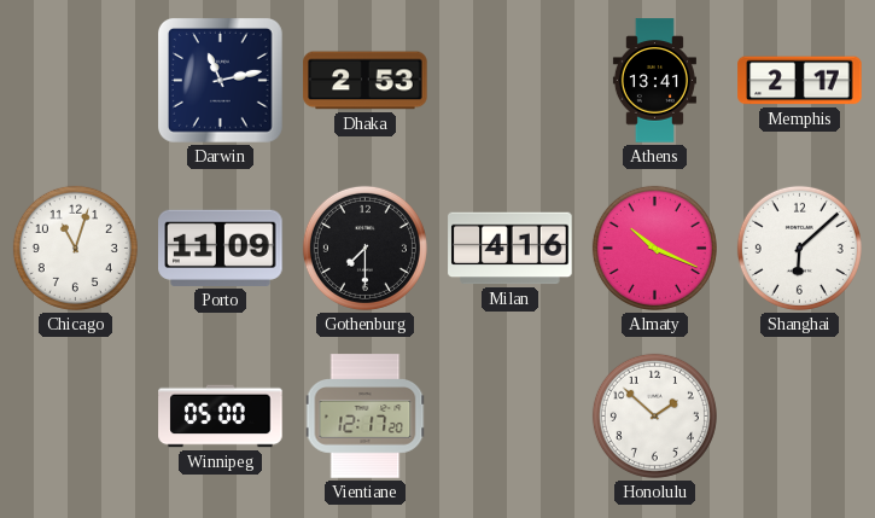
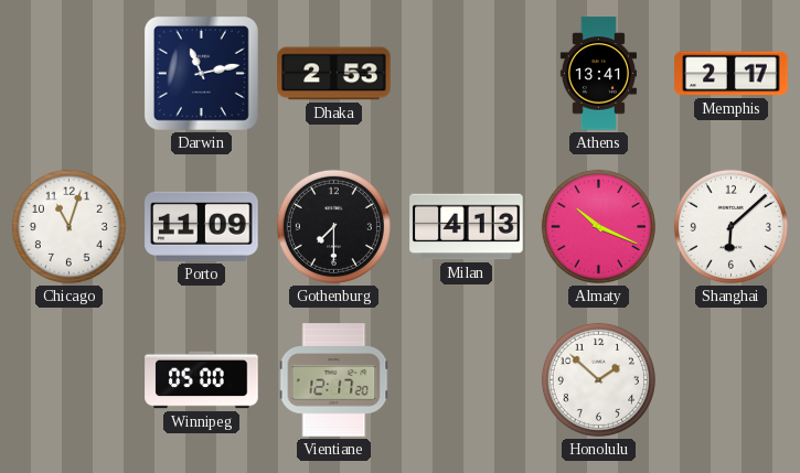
Milan: 4:16 -> 4:13 (467, 227)
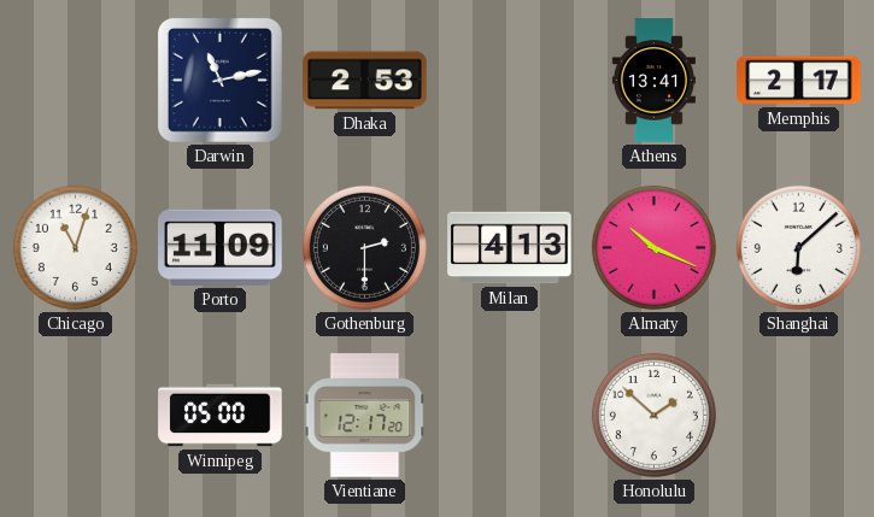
Gothenburg: 7:30 -> 2:30 (364, 247)
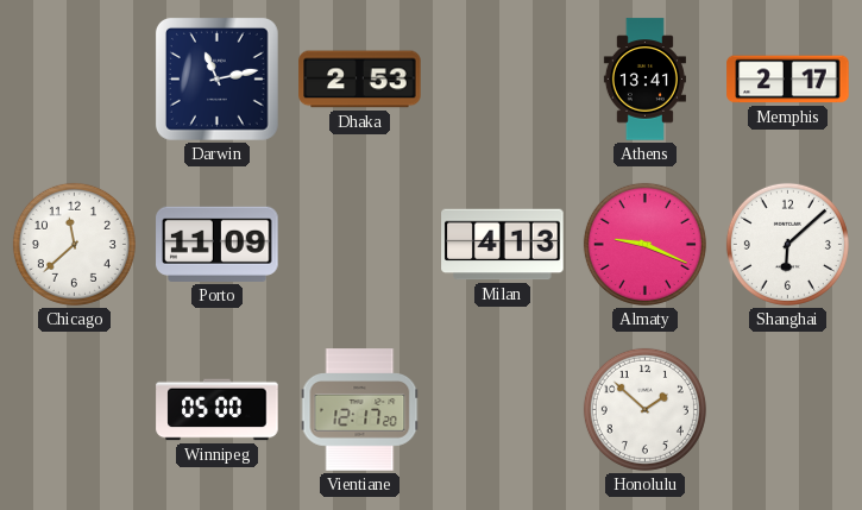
Chicago: 11:03 -> 11:38 (74, 244)
Gothenburg: 2:30 -> none (364, 247)
Almaty: 10:19 -> 9:19 (644, 244)
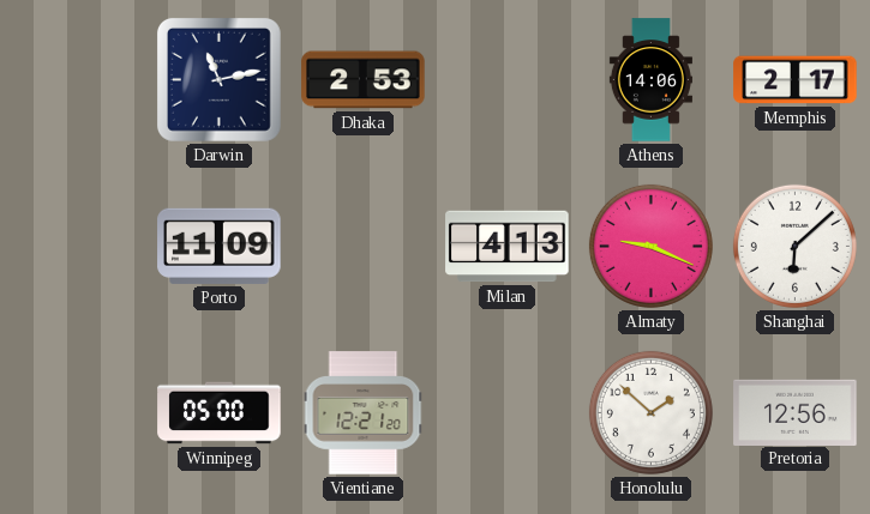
Athens: 13:41 -> 14:06 (650, 80)
Chicago: 11:38 -> none (74, 244)
Vientiane: 12:17 -> 12:21 (364, 413)
Pretoria: none -> 12:56 (796, 412)
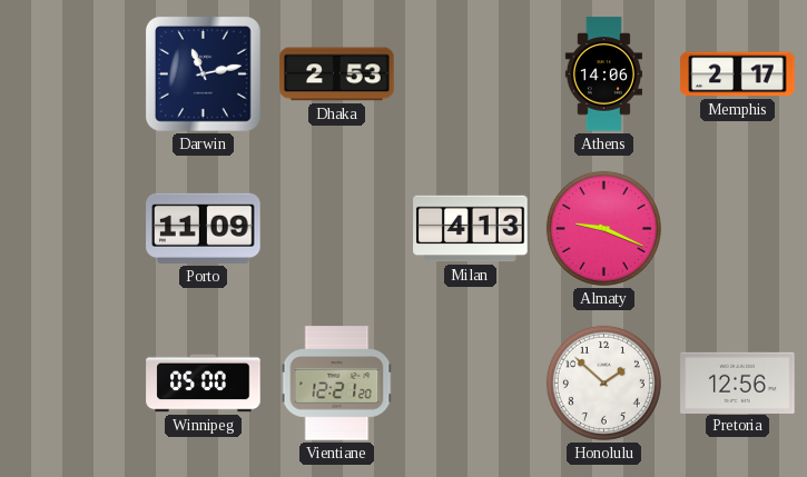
Shanghai: 6:08 -> none (794, 246)
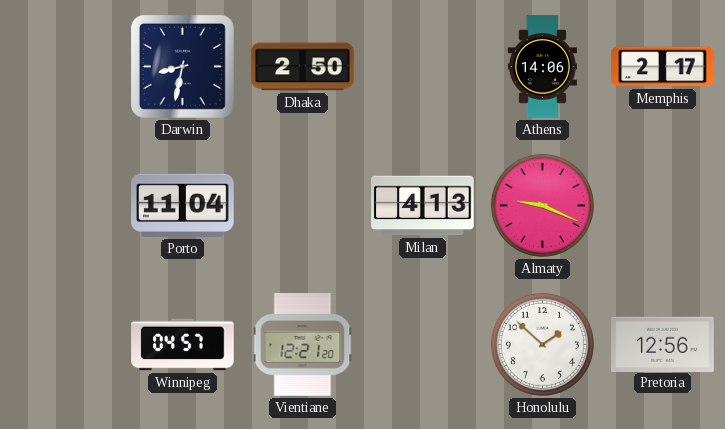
Darwin: 11:13 -> 8:32 (182, 66)
Dhaka: 2:53 -> 2:50 (303, 67)
Porto: 11:09 -> 11:04 (183, 205)
Winnipeg: 05:00 -> 04:57 (183, 345)
